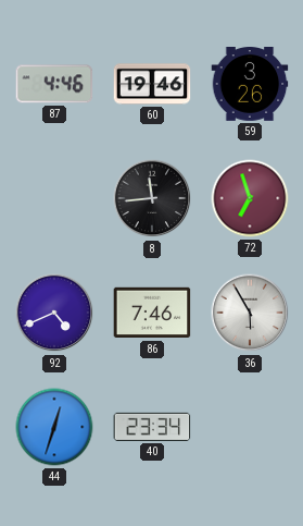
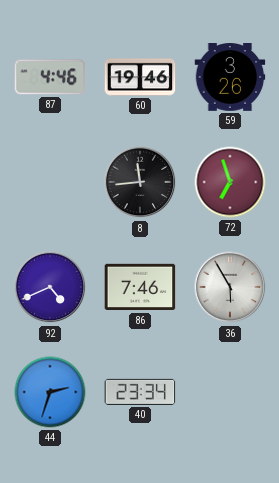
44: 12:33 -> 2:33 (50, 392)
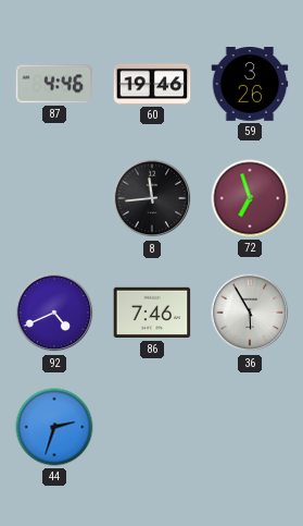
40: 23:34 -> none (140, 392)
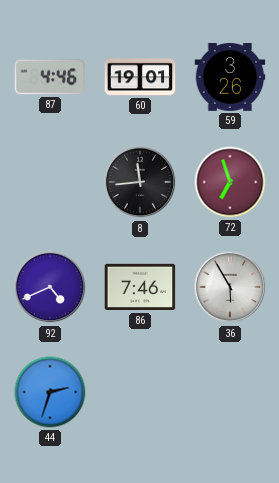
60: 19:46 -> 19:01 (140, 77)
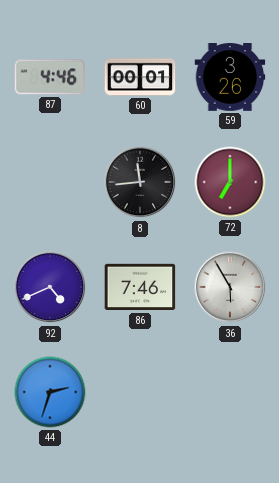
60: 19:01 -> 00:01 (140, 77)
72: 6:57 -> 7:00 (230, 182)
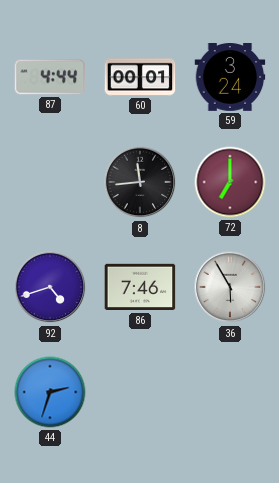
87: 4:46 -> 4:44 (50, 77)
59: 3:26 -> 3:24 (230, 78)
92: 4:41 -> 4:42 (50, 287)
